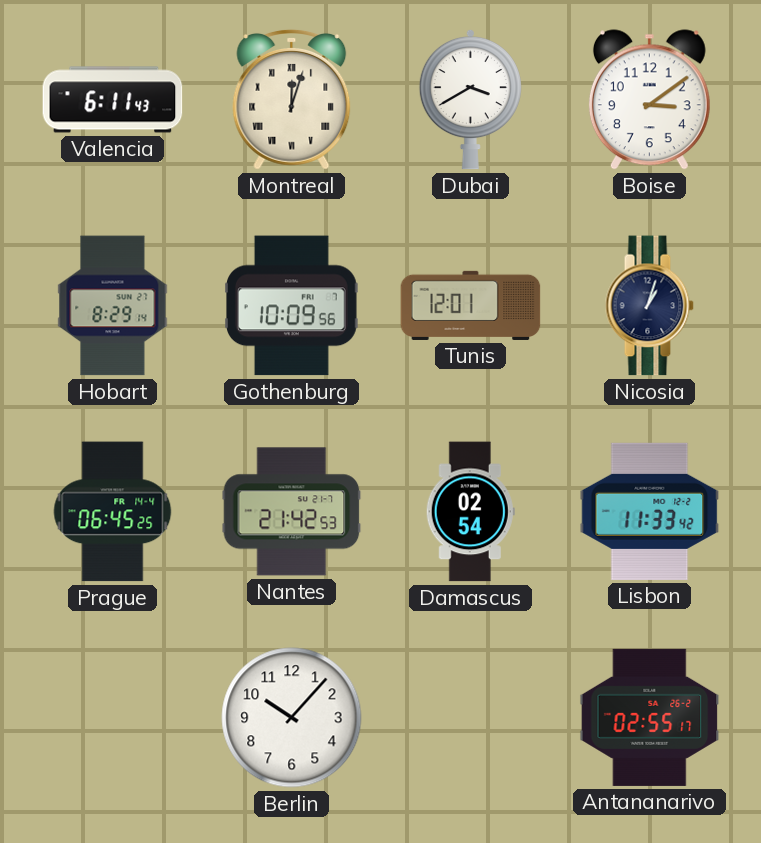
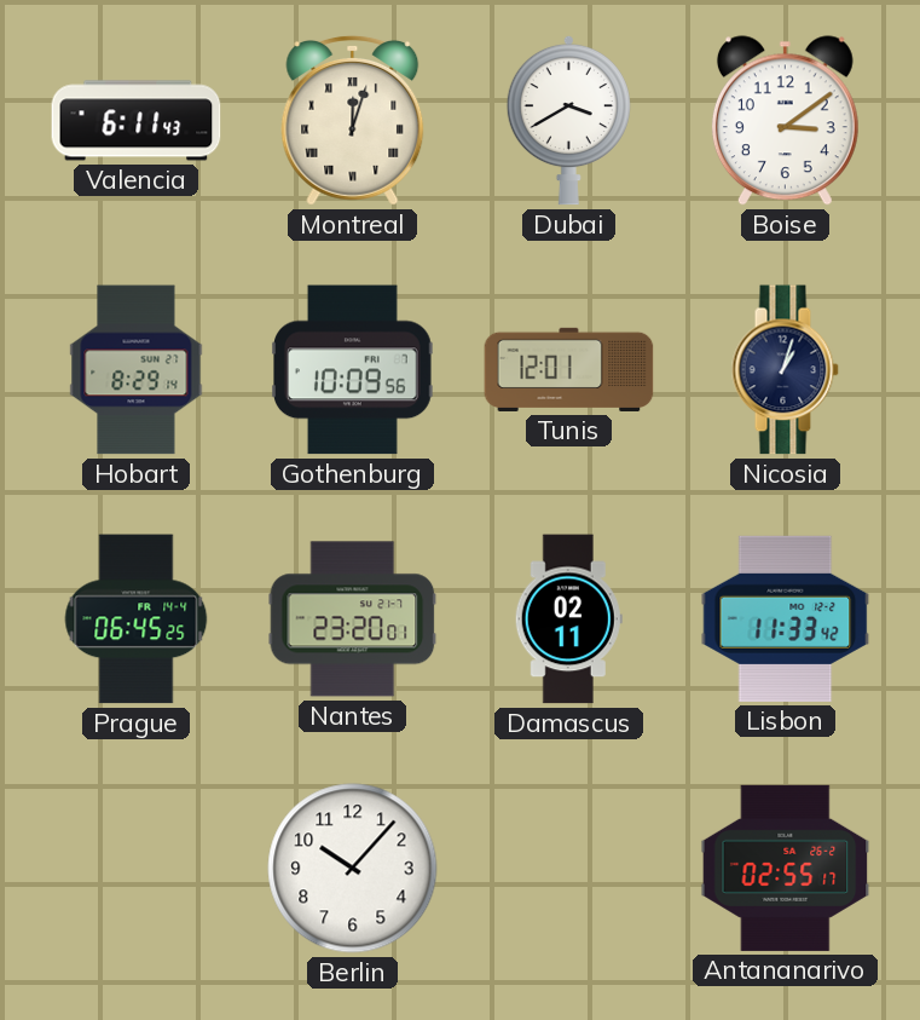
Nantes: 21:42 -> 23:20 (353, 620)
Damascus: 02:54 -> 02:11 (568, 620)
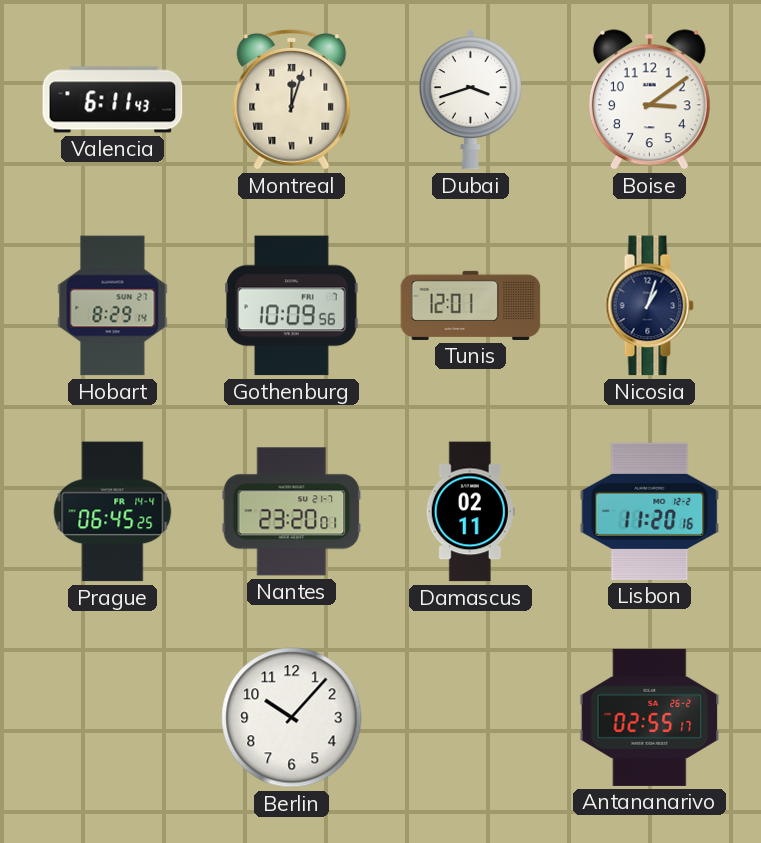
Dubai: 3:40 -> 3:42 (470, 99)
Lisbon: 11:33 -> 11:20 (650, 511)
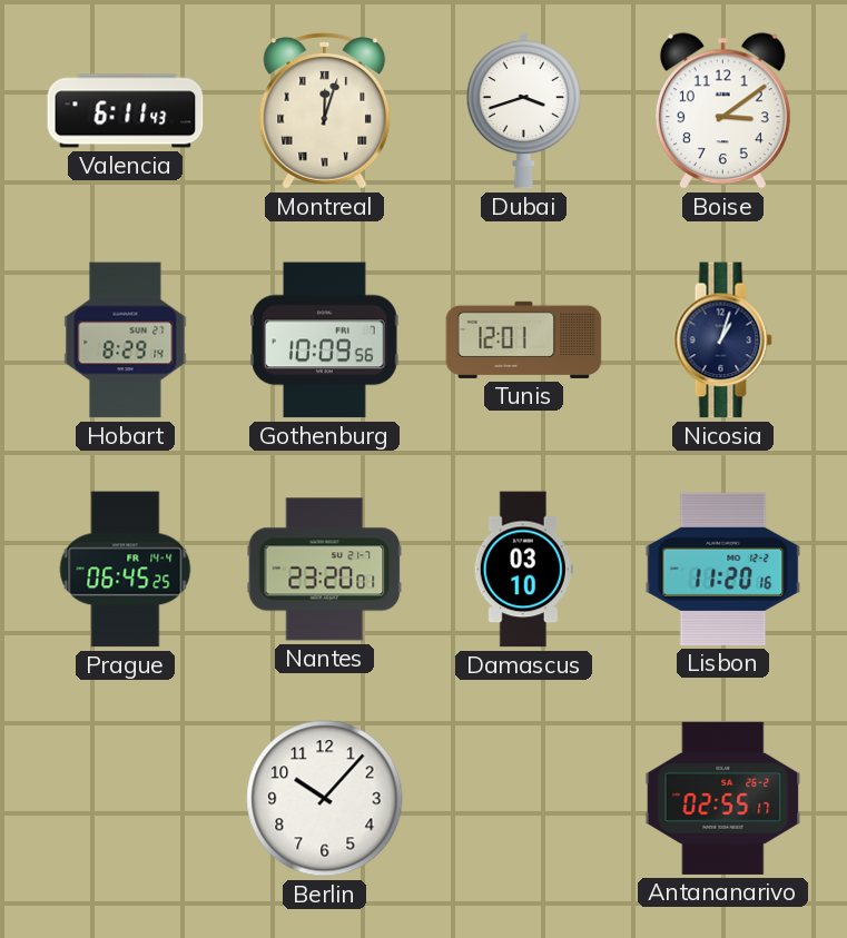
Damascus: 02:11 -> 03:10 (523, 570)
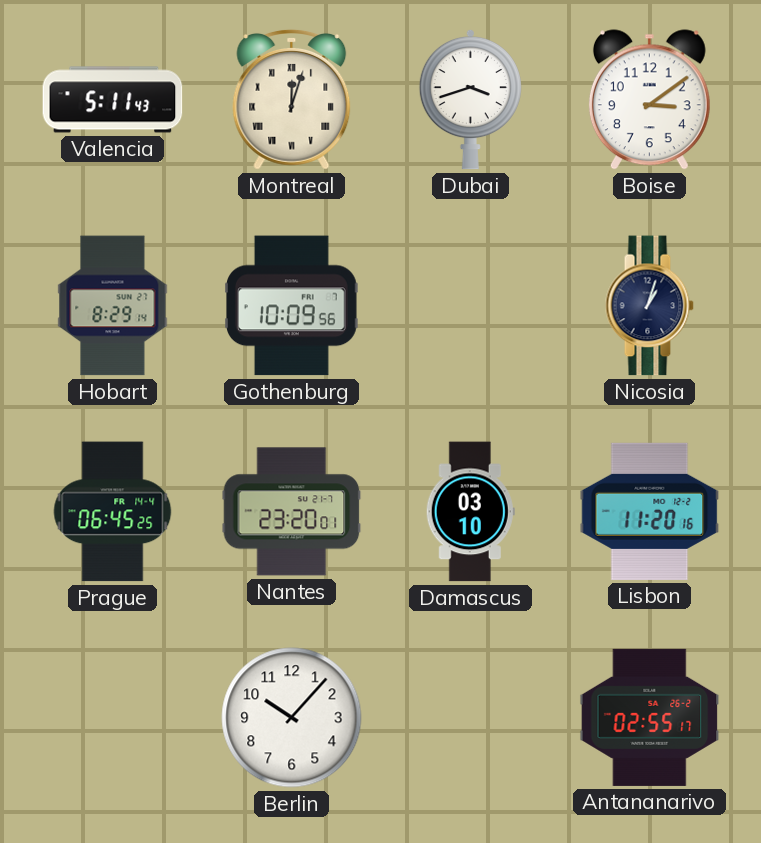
Valencia: 6:11 -> 5:11 (113, 100)
Tunis: 12:01 -> none (524, 339)
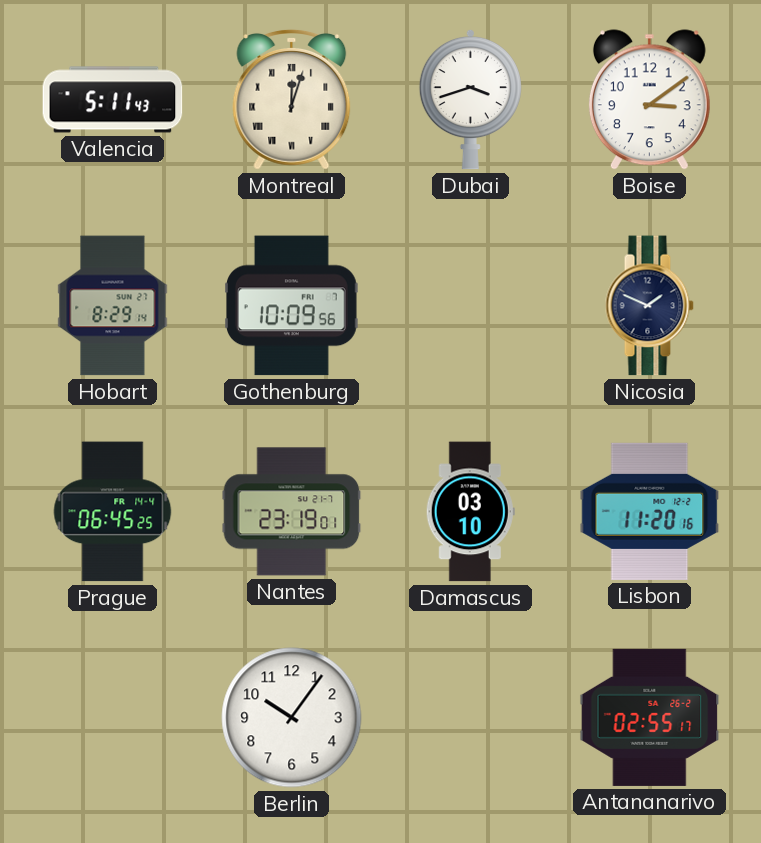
Nicosia: 1:03 -> 1:49 (649, 306)
Nantes: 23:20 -> 23:19 (292, 512)
Berlin: 10:07 -> 10:06 (292, 718)
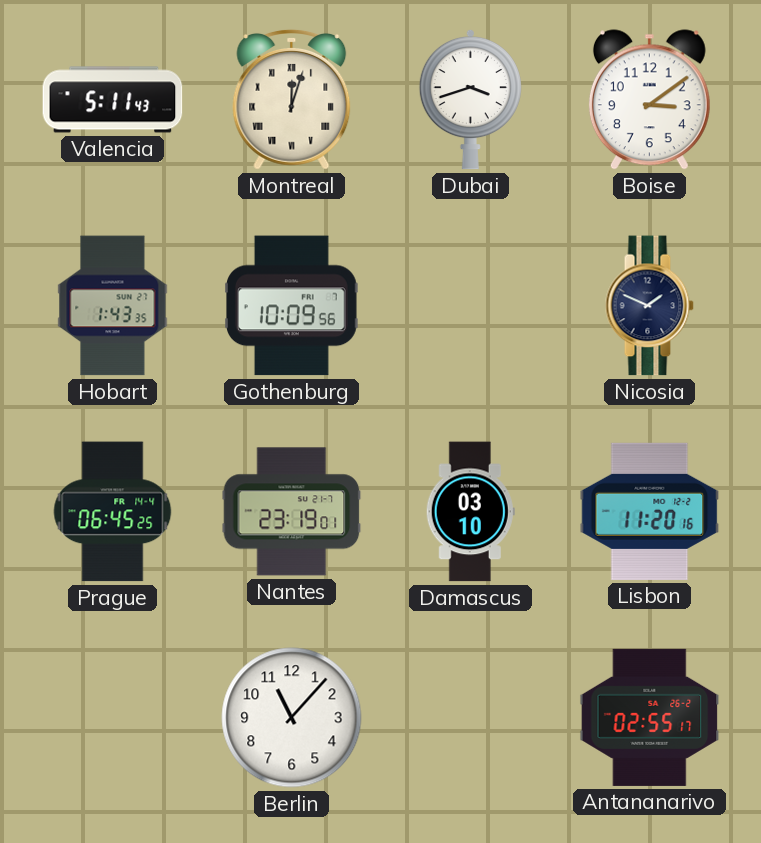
Hobart: 8:29 -> 1:43 (113, 306)
Berlin: 10:06 -> 11:07 (292, 718)
